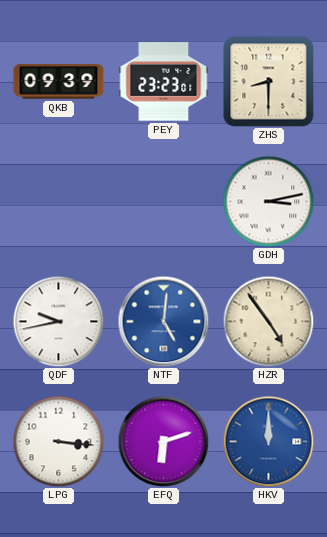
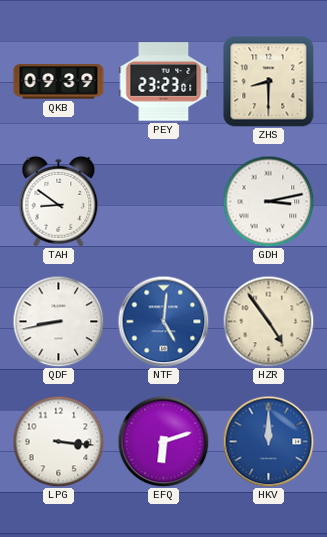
TAH: none -> 8:51 (59, 201)
QDF: 9:43 -> 8:43 (58, 321)
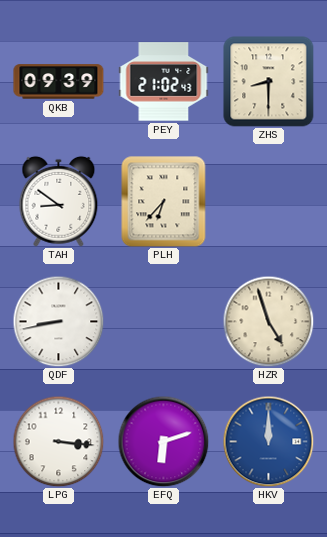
PEY: 23:23 -> 21:02 (164, 82)
PLH: none -> 6:37 (164, 202)
GDH: 3:13 -> none (268, 201)
NTF: 5:01 -> none (163, 321)
HZR: 4:54 -> 4:57 (268, 321)
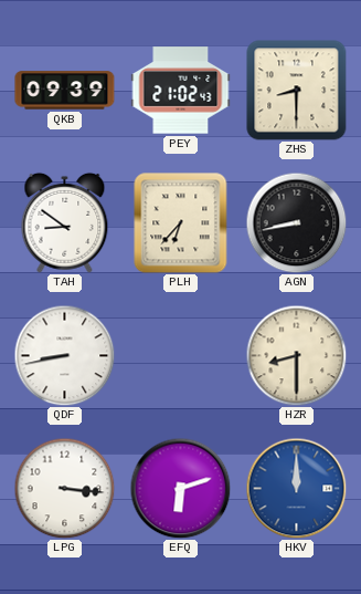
AGN: none -> 8:43 (296, 222)
HZR: 4:57 -> 8:30 (296, 355)
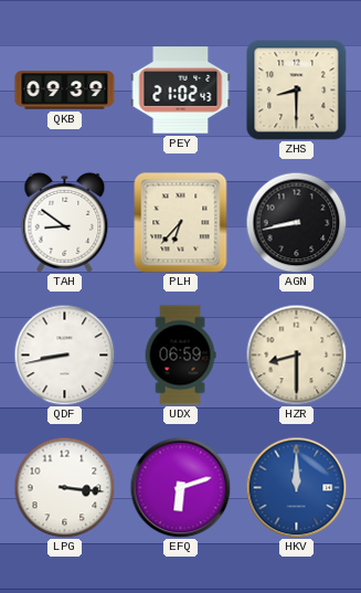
UDX: none -> 06:59 (180, 356)
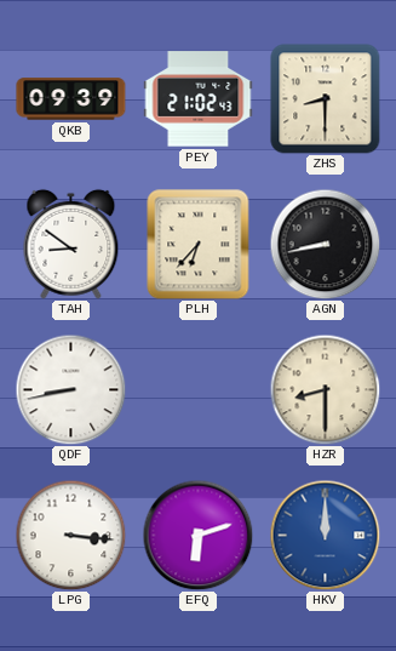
UDX: 06:59 -> none (180, 356)
